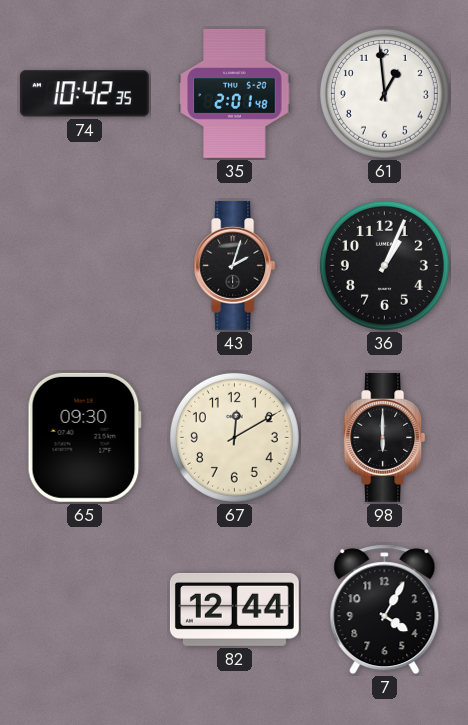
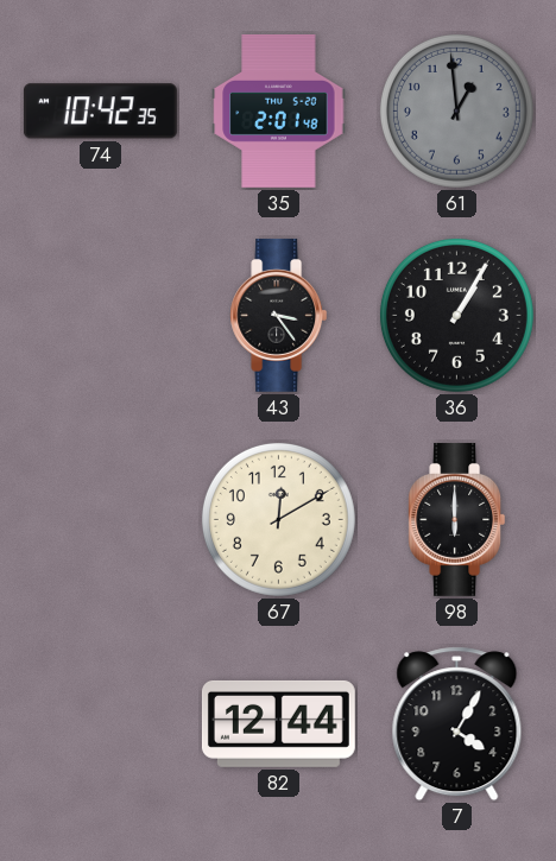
61 dial: white -> grey (456, 110)
43: 2:03 -> 3:24 (279, 315)
36: 1:04 -> 1:05 (456, 315)
65: 09:30 -> none (84, 437)
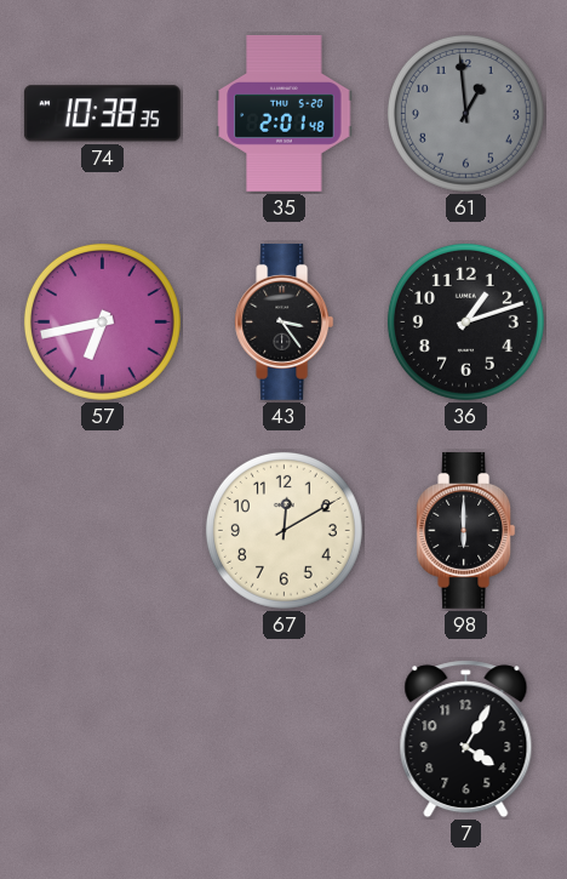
74: 10:42 -> 10:38 (102, 114)
57: none -> 6:43 (102, 321)
36: 1:05 -> 1:12 (465, 321)
82: 12:44 -> none (278, 723)
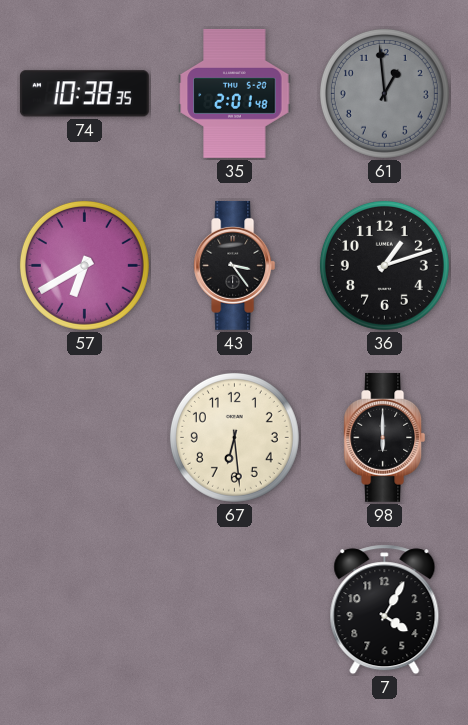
57: 6:43 -> 6:40 (84, 265)
67: 12:10 -> 6:29 (234, 437)
